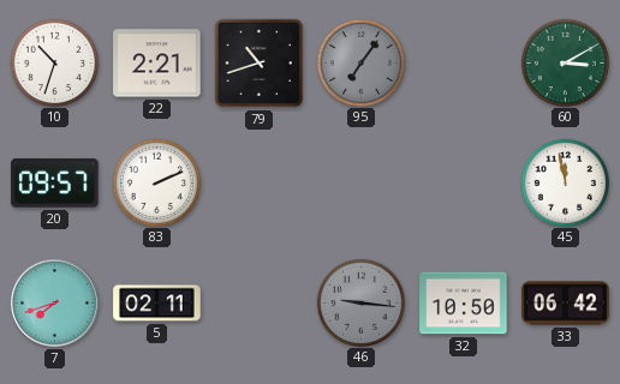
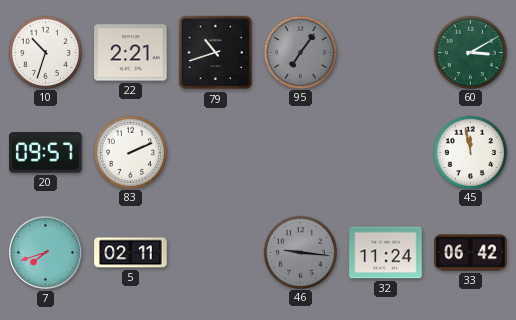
32: 10:50 -> 11:24 (386, 253)
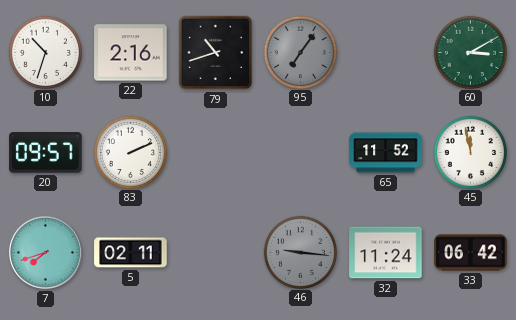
22: 2:21 -> 2:16 (131, 53)
65: none -> 11:52 (386, 153)
